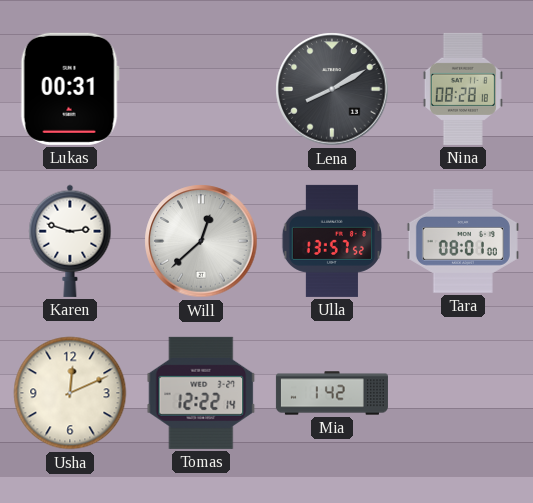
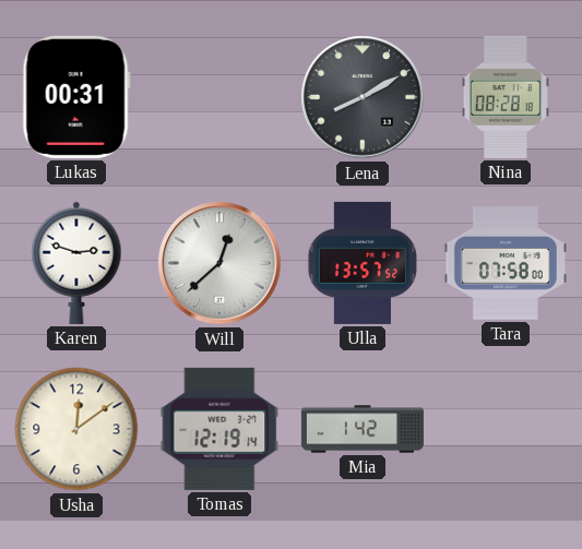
Tara: 08:01 -> 07:58 (506, 264)
Usha: 12:11 -> 12:09 (76, 429)
Tomas: 12:22 -> 12:19 (219, 429)
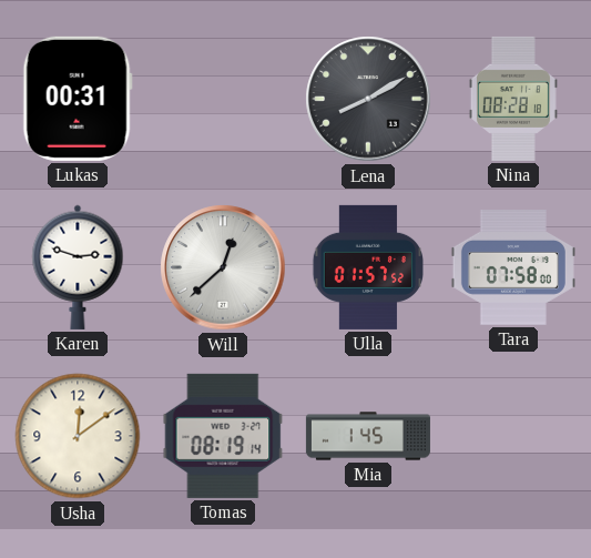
Ulla: 13:57 -> 01:57 (367, 267)
Tomas: 12:19 -> 08:19 (223, 436)
Mia: 1:42 -> 1:45 (368, 436)
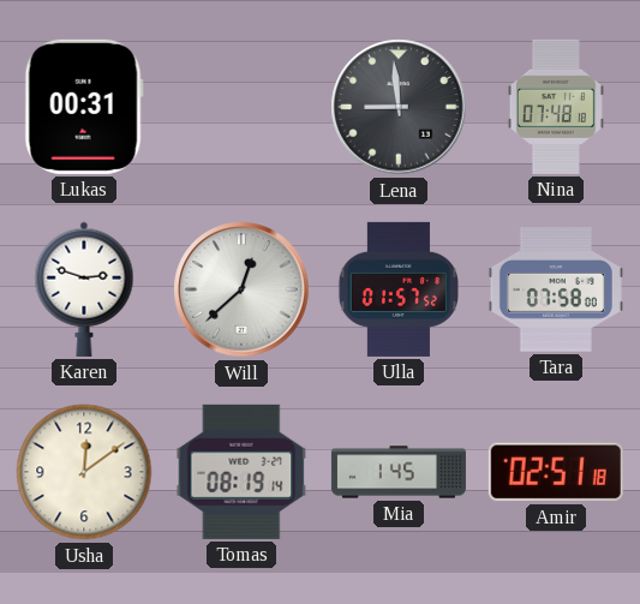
Lena: 8:10 -> 8:59 (399, 107)
Nina: 08:28 -> 07:48 (556, 107)
Amir: none -> 02:51 (556, 472)
